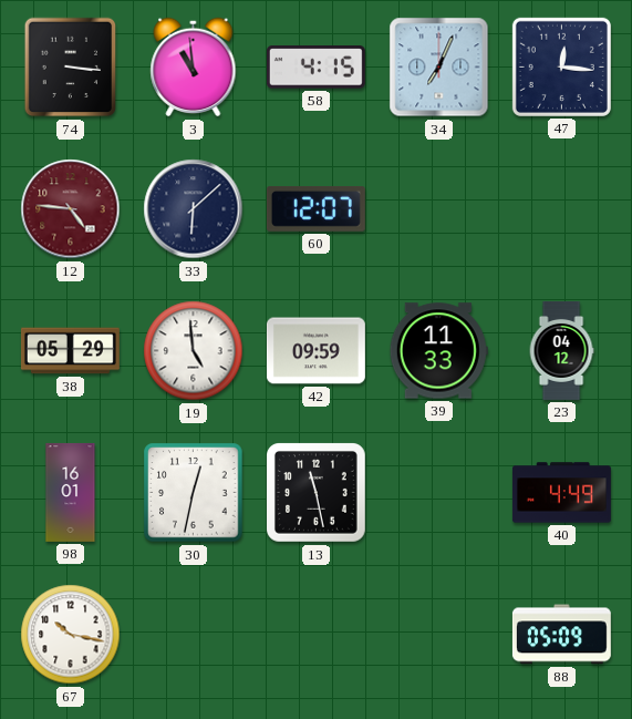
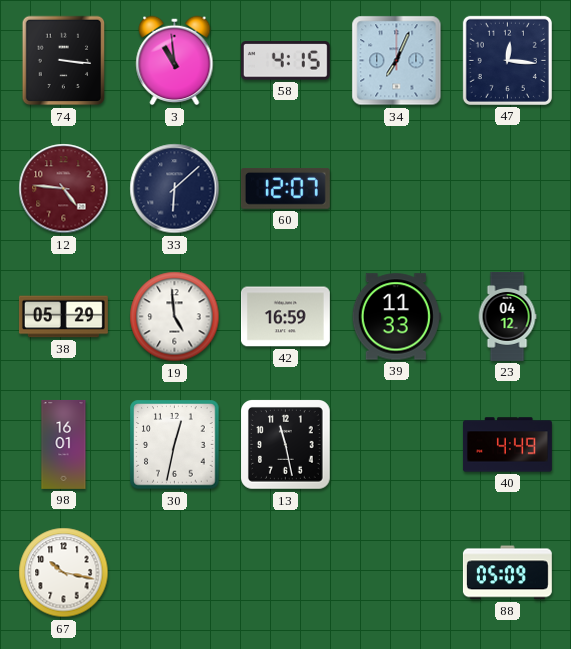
42: 09:59 -> 16:59 (285, 317)
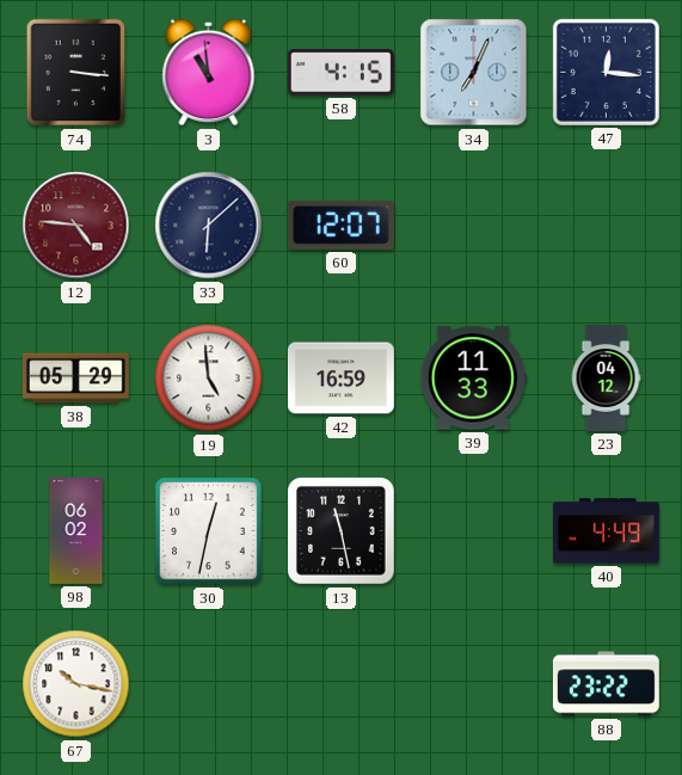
98: 16:01 -> 06:02 (76, 530)
88: 05:09 -> 23:22 (606, 684)
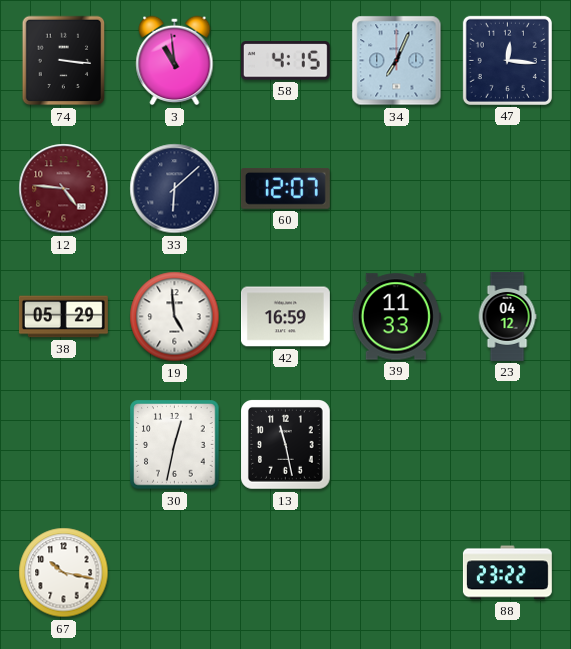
98: 06:02 -> none (76, 530)
40: 4:49 -> none (606, 531)
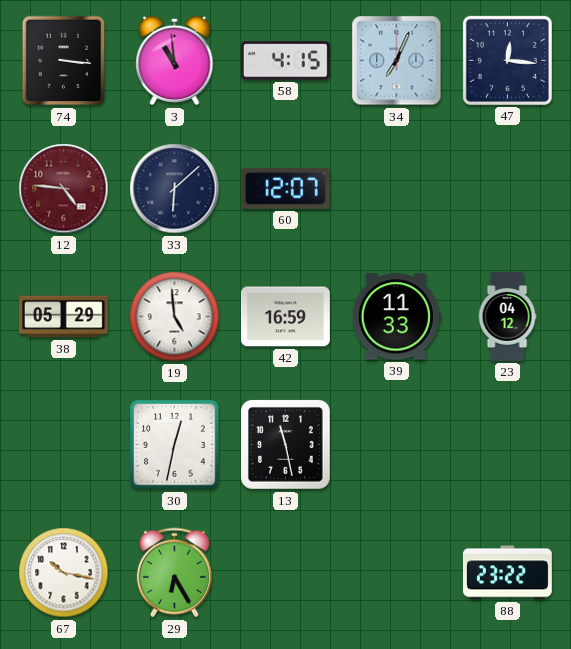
29: none -> 6:25 (174, 573)
